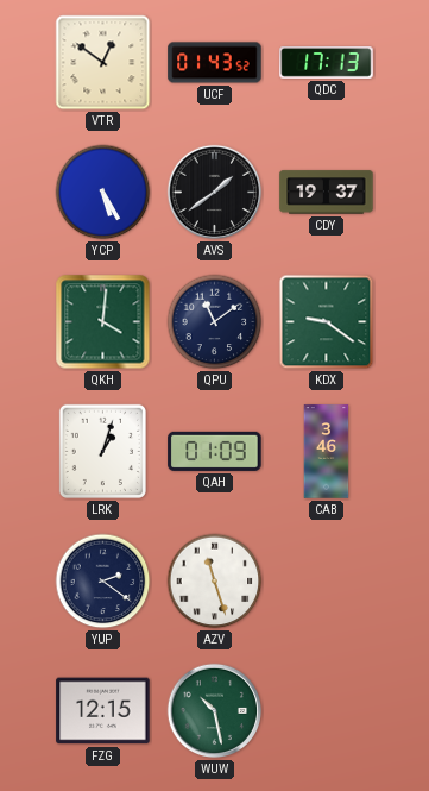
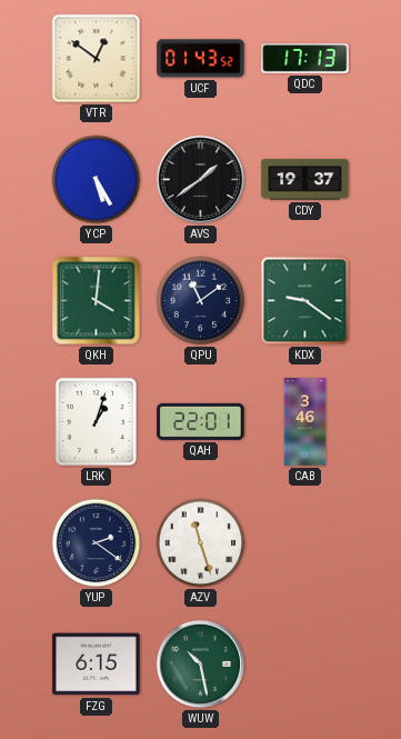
QAH: 01:09 -> 22:01 (201, 421)
FZG: 12:15 -> 6:15 (97, 665)
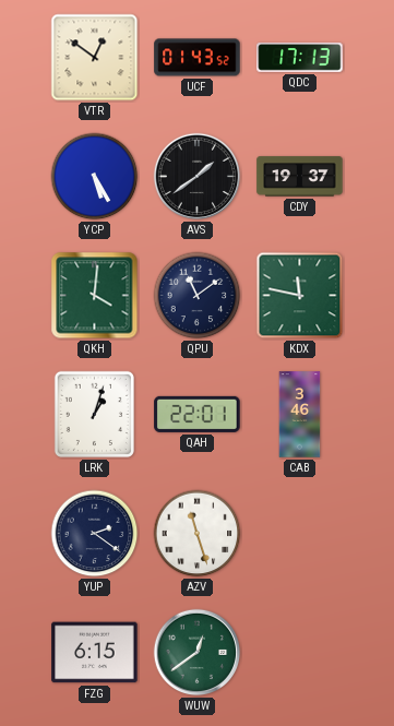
KDX: 9:21 -> 11:47 (300, 296)
WUW: 10:28 -> 12:39 (198, 653)
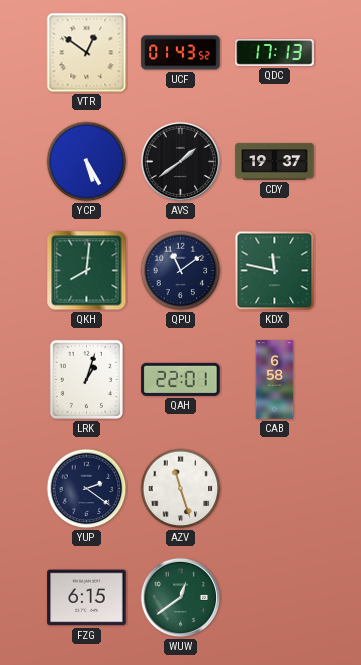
QKH: 4:01 -> 8:01 (87, 271)
CAB: 3:46 -> 6:58 (275, 380)
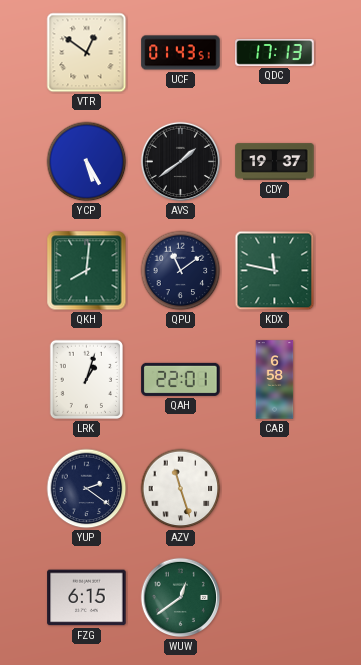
UCF: 01:43:52 -> 01:43:51 (181, 53)
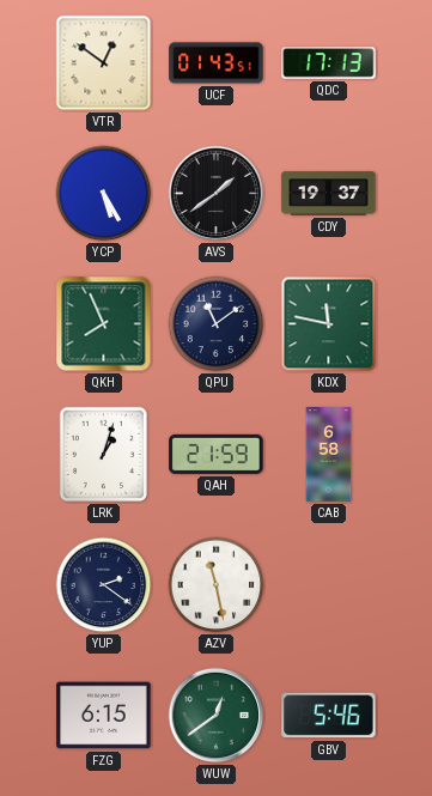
QKH: 8:01 -> 7:56 (104, 324)
QAH: 22:01 -> 21:59 (217, 454)
AZV: 11:27 -> 11:28 (217, 585)
GBV: none -> 5:46 (329, 716)
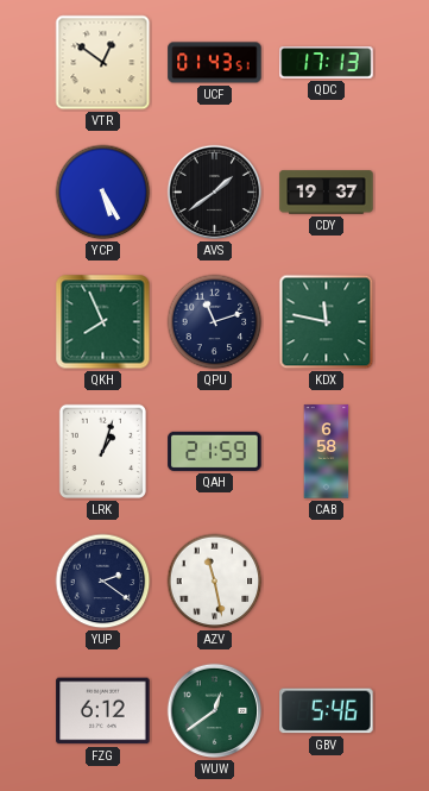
QPU: 11:09 -> 11:12 (215, 322)
FZG: 6:15 -> 6:12 (103, 711)
